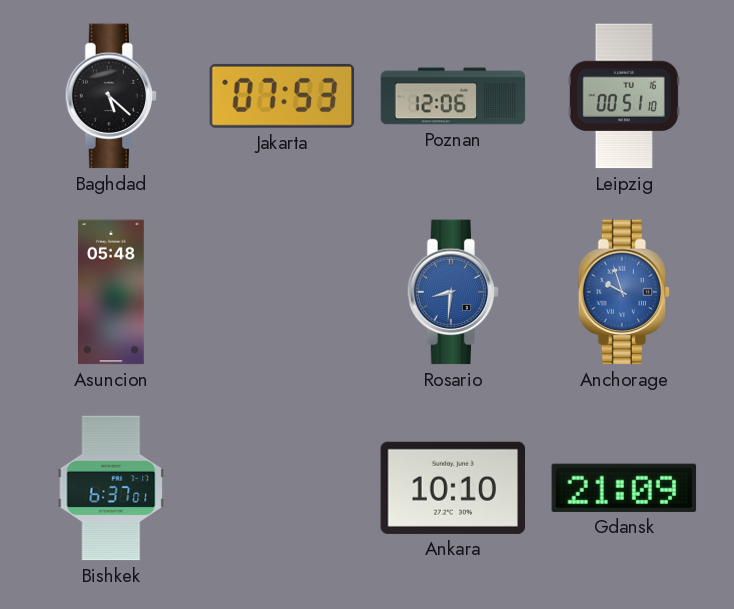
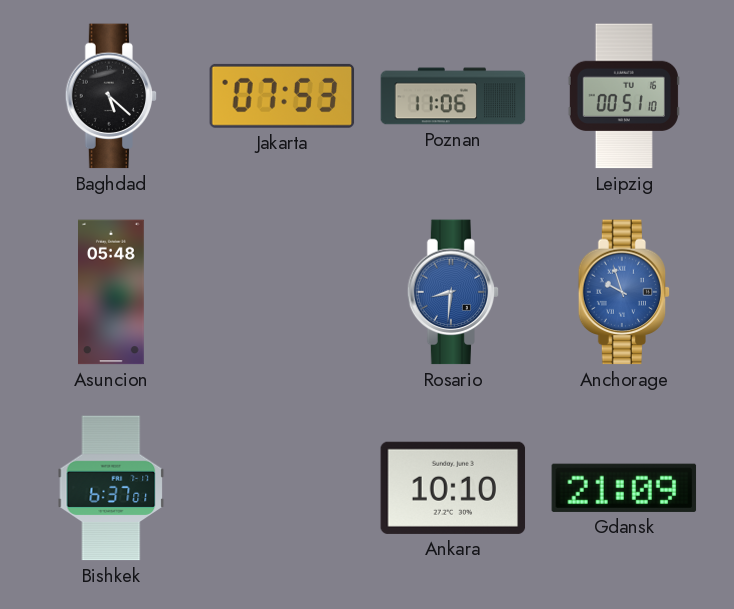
Poznan: 12:06 -> 11:06 (453, 96)
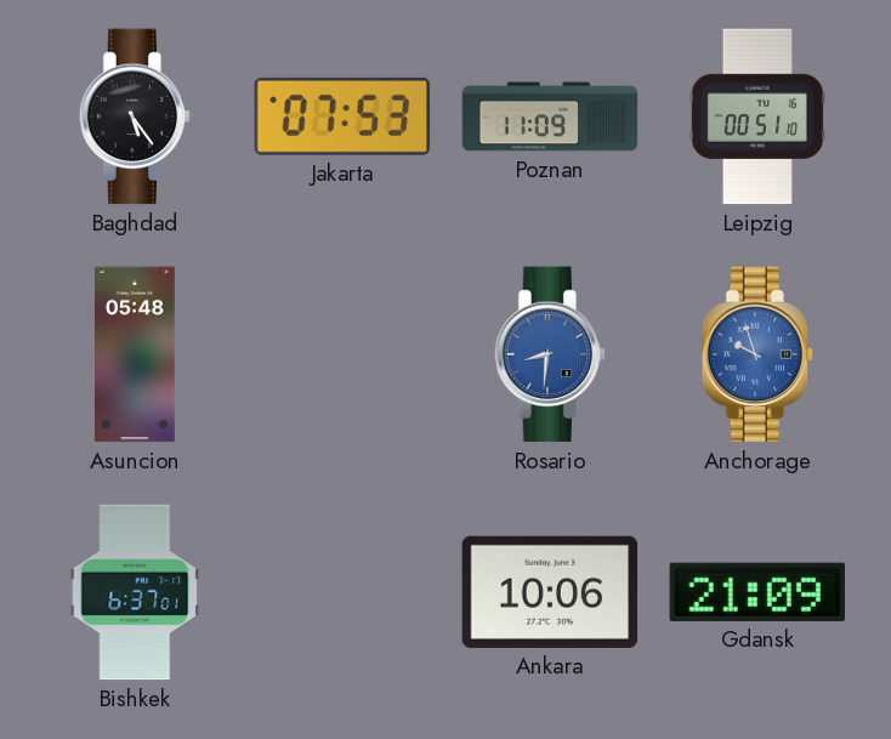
Baghdad: 5:22 -> 5:24 (135, 116)
Poznan: 11:06 -> 11:09 (550, 116)
Ankara: 10:10 -> 10:06 (550, 592)
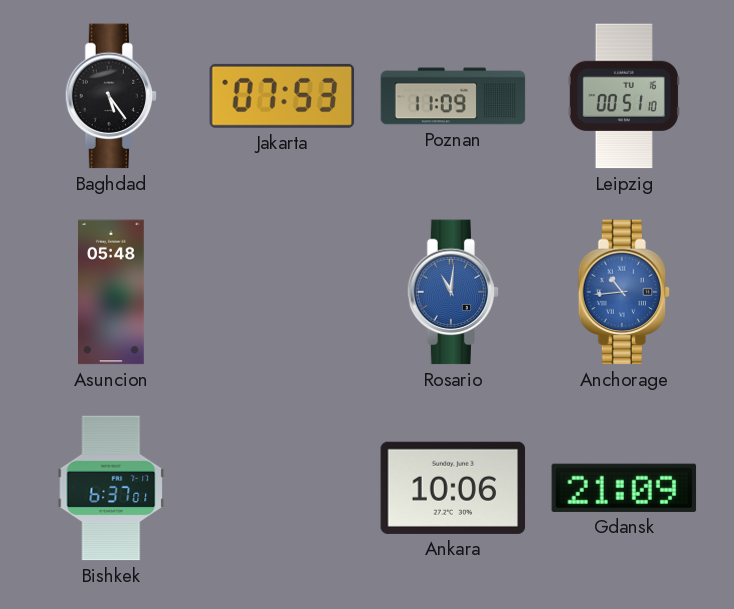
Rosario: 8:31 -> 11:01 (453, 292)
Anchorage: 9:57 -> 10:44 (624, 292)
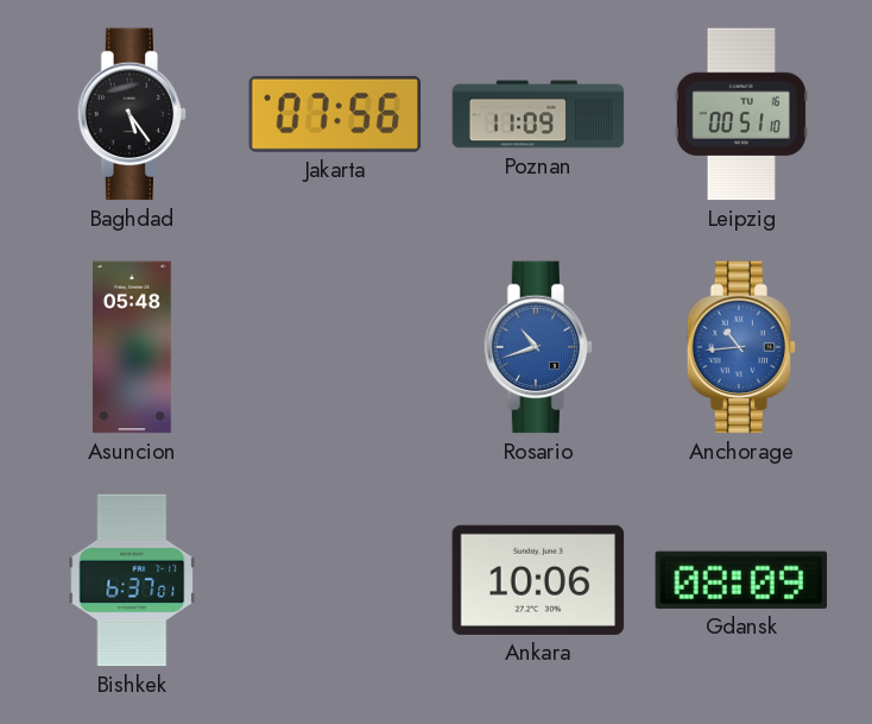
Jakarta: 07:53 -> 07:56 (335, 114)
Rosario: 11:01 -> 10:42 (538, 347)
Gdansk: 21:09 -> 08:09 (741, 580)
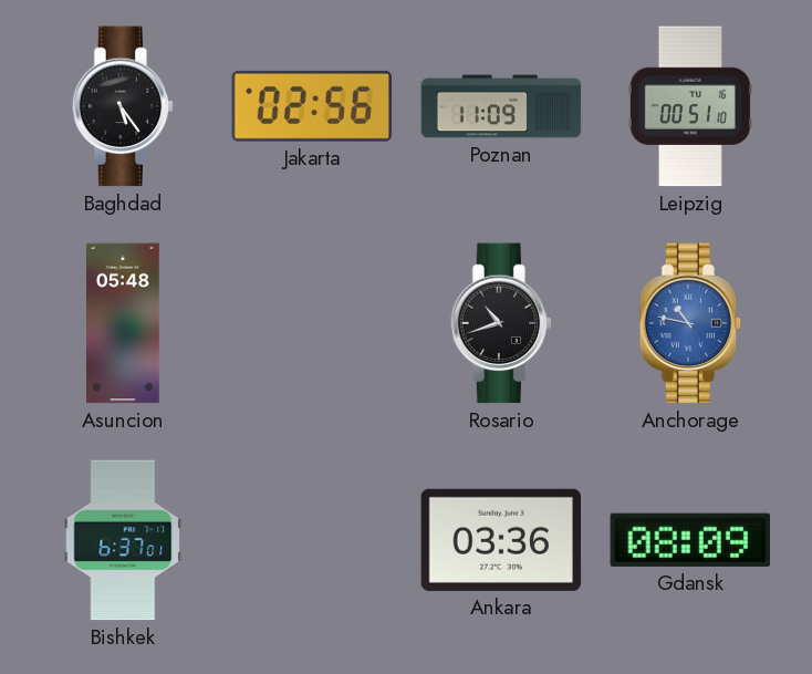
Jakarta: 07:56 -> 02:56 (312, 106)
Rosario dial: blue -> black (501, 323)
Anchorage: 10:44 -> 10:47 (690, 323)
Ankara: 10:06 -> 03:36 (501, 540)
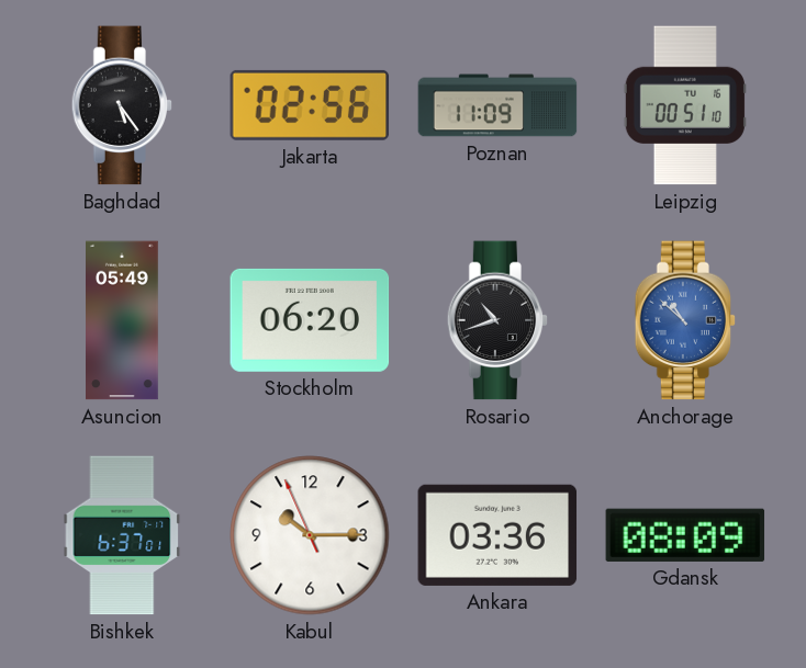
Asuncion: 05:48 -> 05:49 (123, 320)
Stockholm: none -> 06:20 (310, 320)
Anchorage: 10:47 -> 10:52 (685, 320)
Kabul: none -> 10:14 (310, 535)
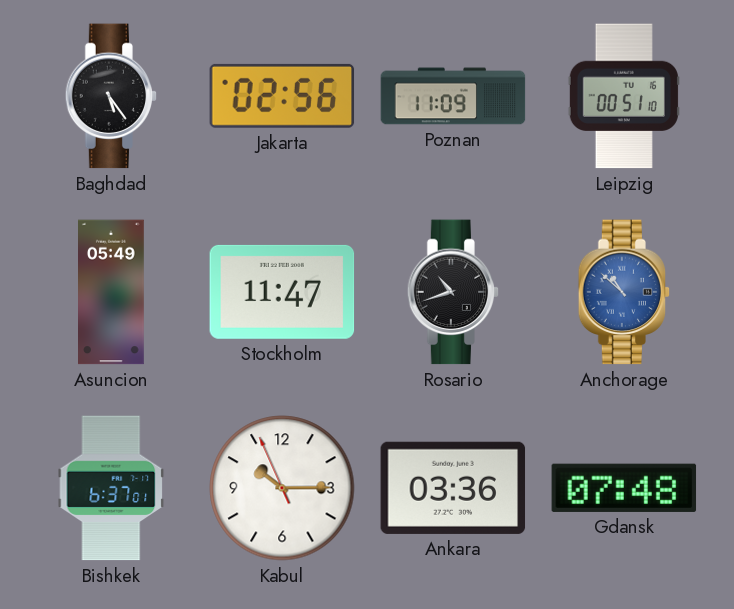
Stockholm: 06:20 -> 11:47 (282, 292)
Gdansk: 08:09 -> 07:48 (624, 488)
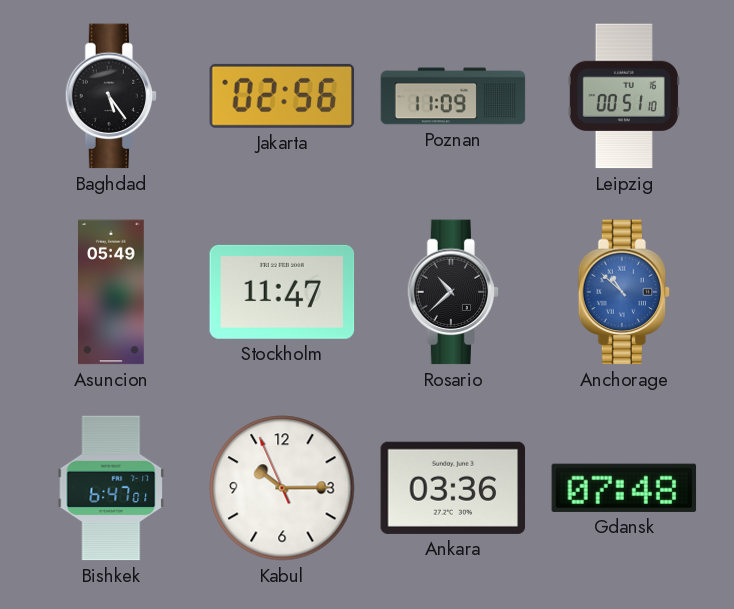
Rosario: 10:42 -> 10:38 (453, 292)
Bishkek: 6:37 -> 6:47 (111, 488)
